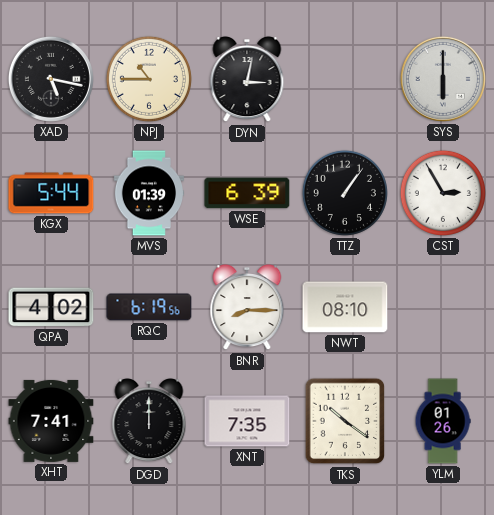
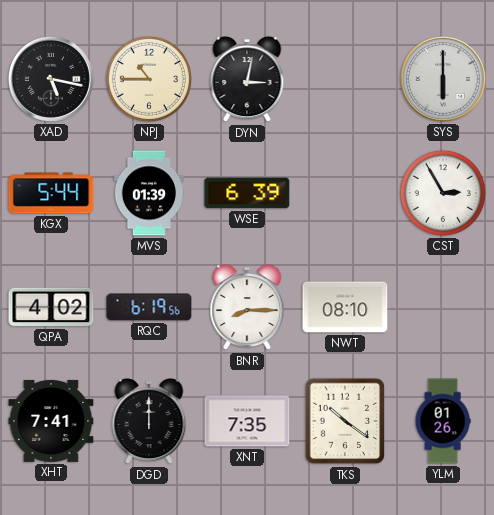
TTZ: 1:06 -> none (345, 193)
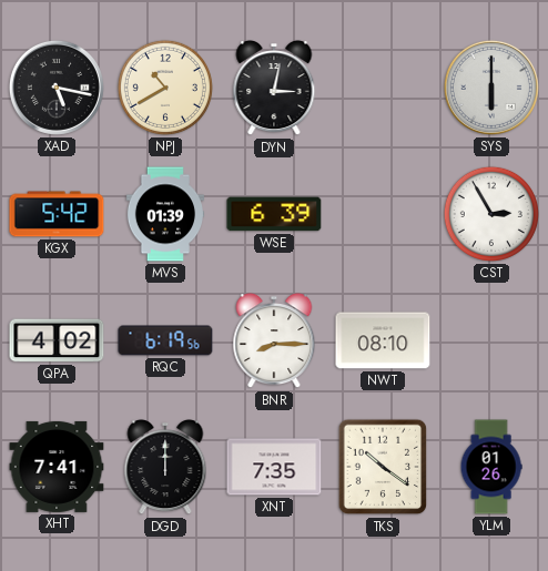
NPJ: 10:45 -> 10:40 (165, 88)
KGX: 5:44 -> 5:42 (57, 214)
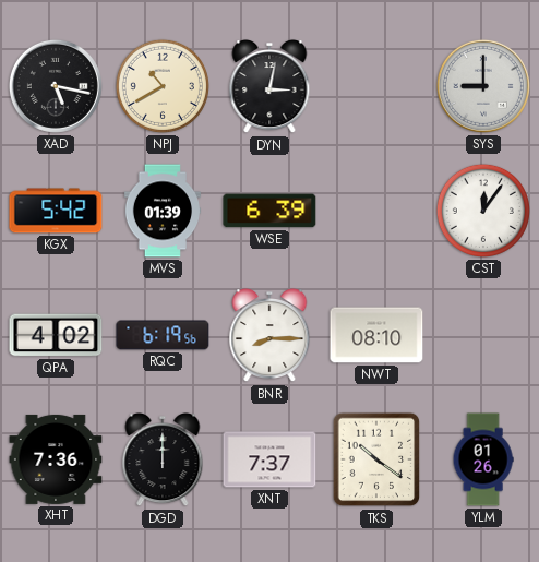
SYS: 6:00 -> 9:00 (483, 86)
CST: 2:55 -> 12:06 (483, 211)
XHT: 7:41 -> 7:36 (56, 459)
XNT: 7:35 -> 7:37 (269, 459)
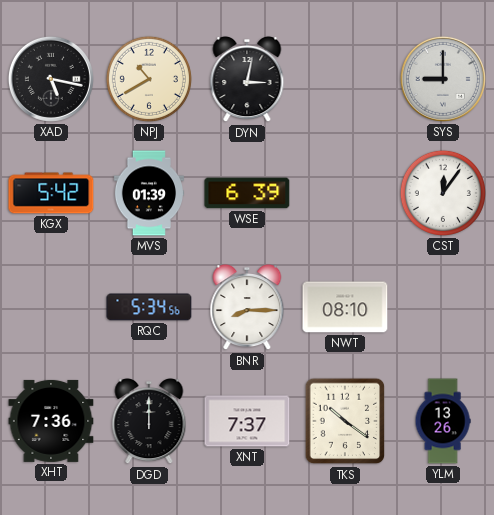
QPA: 4:02 -> none (56, 335)
RQC: 6:19 -> 5:34 (149, 307)
YLM: 01:26 -> 13:26 (443, 421)
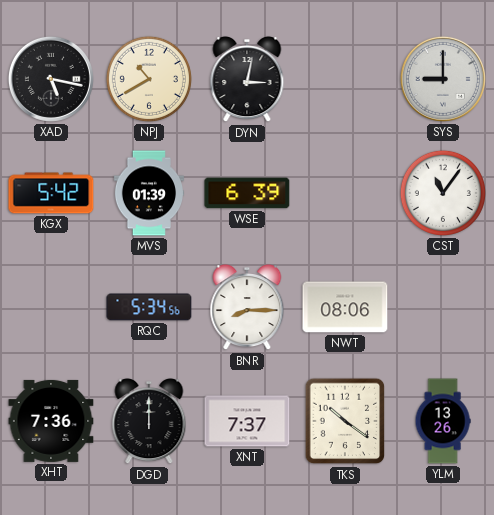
CST: 12:06 -> 11:06 (443, 193)
NWT: 08:10 -> 08:06 (345, 307)
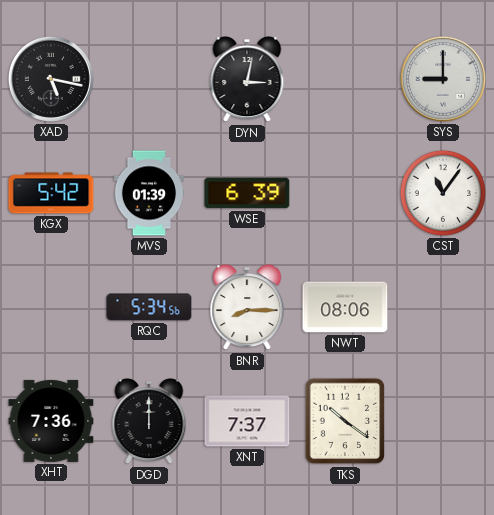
NPJ: 10:40 -> none (149, 79)
YLM: 13:26 -> none (443, 421)
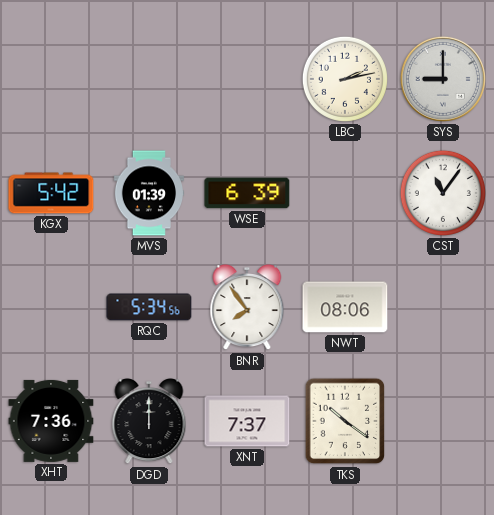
XAD: 5:17 -> none (51, 79)
DYN: 3:02 -> none (247, 80)
LBC: none -> 2:13 (345, 79)
BNR: 8:15 -> 7:54 (247, 308)
